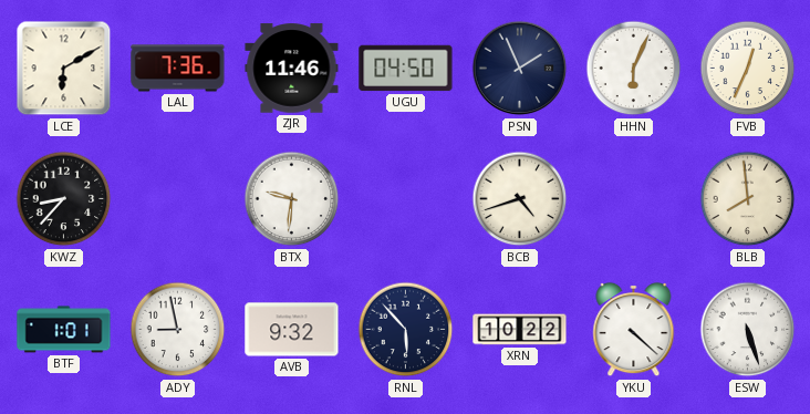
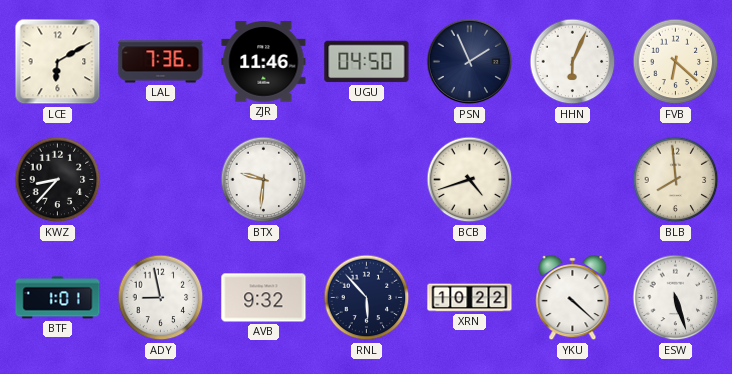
FVB: 12:34 -> 6:22 (676, 62)
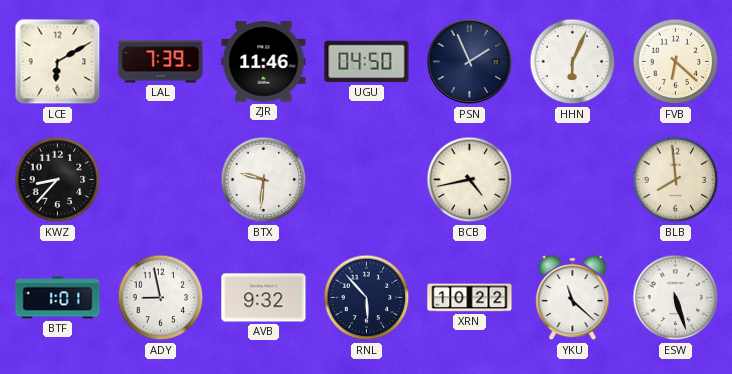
LAL: 7:36 -> 7:39 (161, 62)
BCB: 4:42 -> 4:43 (470, 180)
YKU: 4:22 -> 11:22 (573, 298)
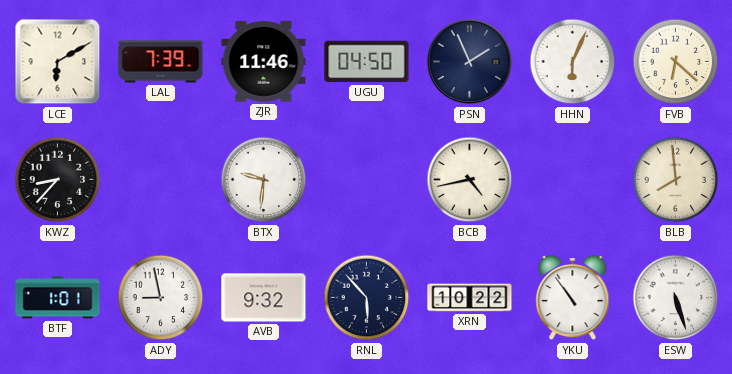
YKU: 11:22 -> 10:54 (573, 298)
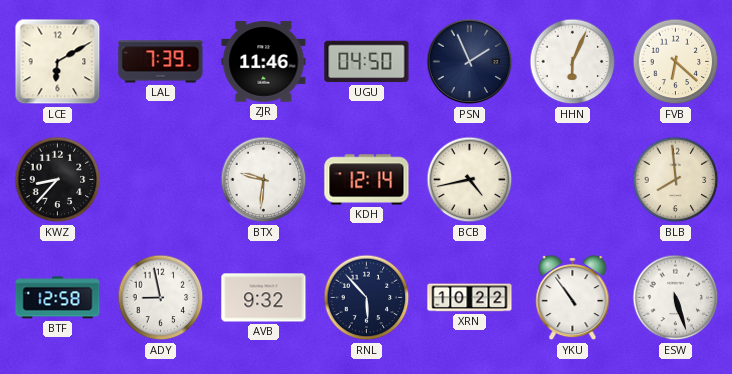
KDH: none -> 12:14 (367, 180)
BTF: 1:01 -> 12:58 (58, 298)
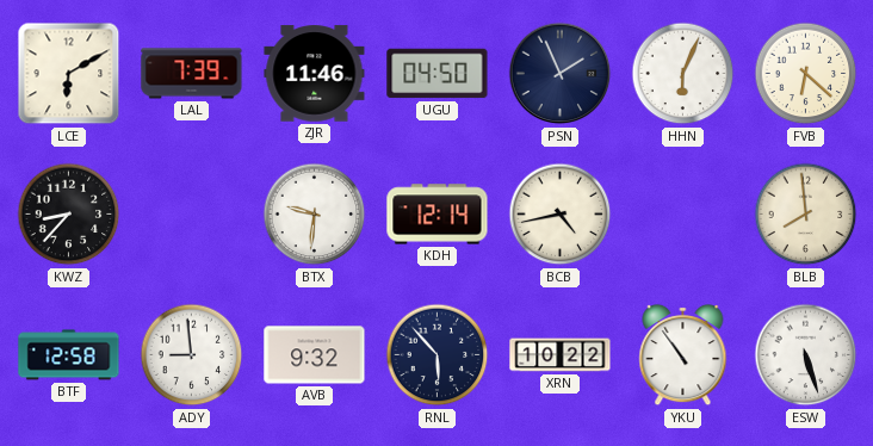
ADY: 8:58 -> 8:59 (192, 355)
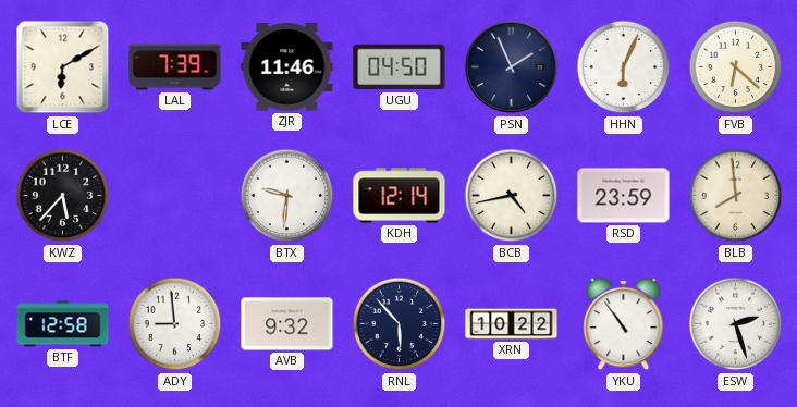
KWZ: 8:37 -> 5:37 (63, 196)
RSD: none -> 23:59 (624, 196)
ESW: 5:27 -> 2:27 (736, 324)
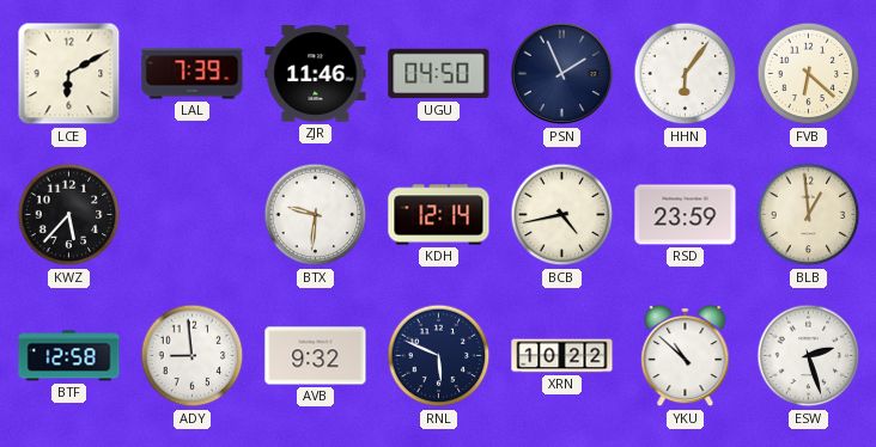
HHN: 6:04 -> 6:06 (686, 74)
BLB: 7:59 -> 12:59 (809, 215)
RNL: 5:53 -> 5:49 (439, 356)
YKU: 10:54 -> 10:52 (686, 356)
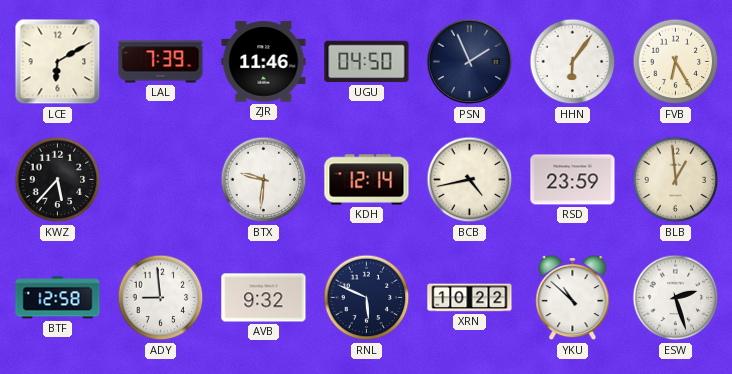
FVB: 6:22 -> 6:25 (676, 62)
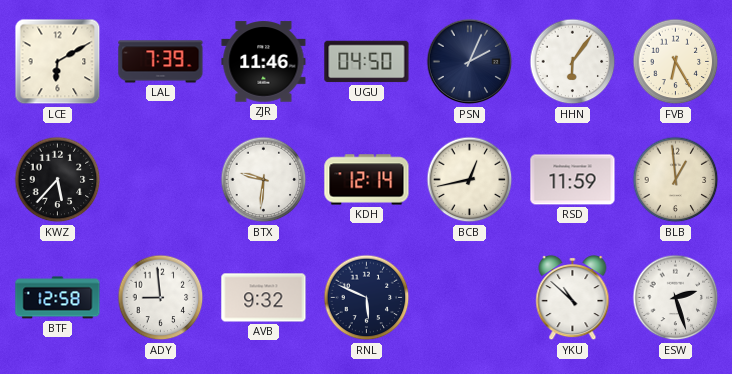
PSN: 1:56 -> 2:04 (470, 62)
BCB: 4:43 -> 12:43 (470, 180)
RSD: 23:59 -> 11:59 (573, 180)
XRN: 10:22 -> none (470, 298)
